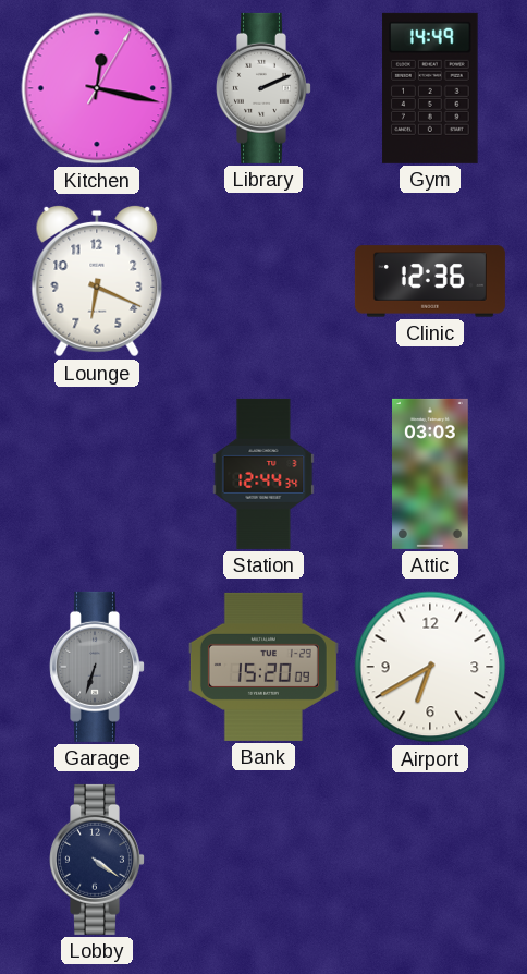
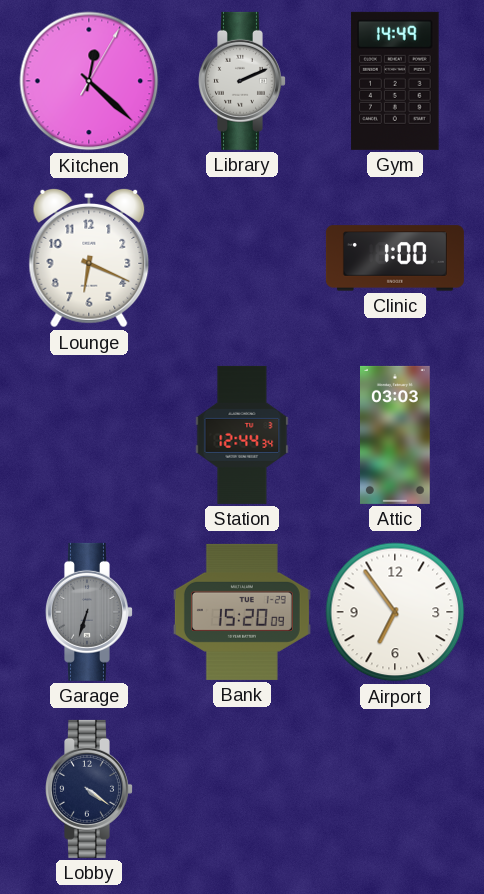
Kitchen: 12:17 -> 12:22 (89, 81)
Clinic: 12:36 -> 1:00 (395, 258)
Airport: 6:40 -> 6:54 (395, 612)
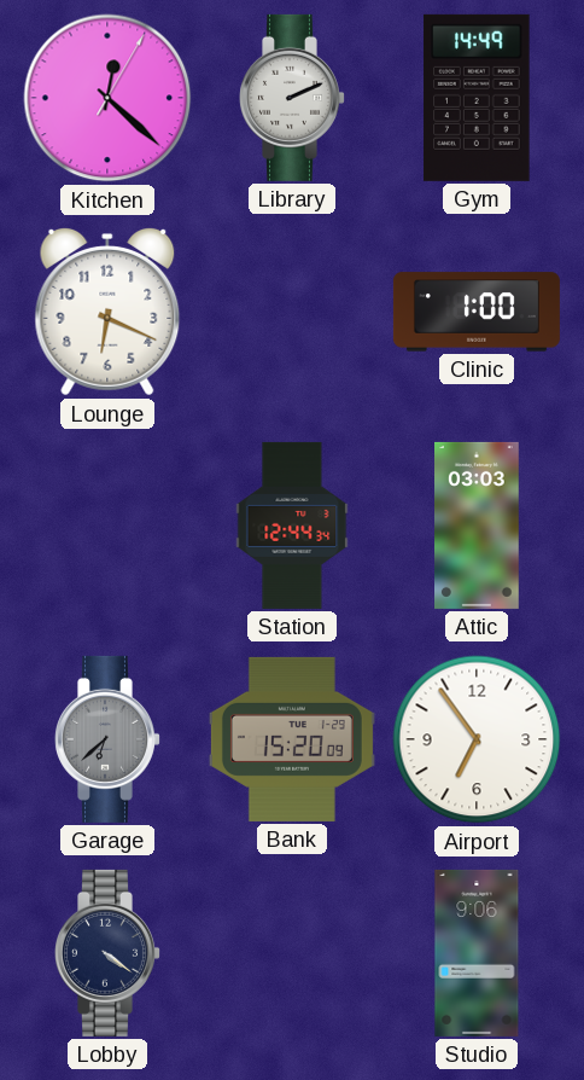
Garage: 6:33 -> 6:38 (109, 739)
Studio: none -> 9:06 (477, 953)
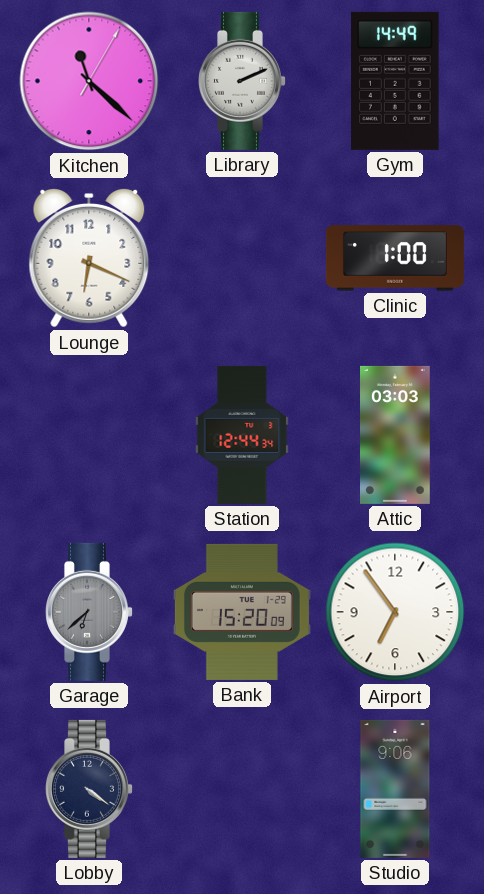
Kitchen: 12:22 -> 11:22 (89, 81)
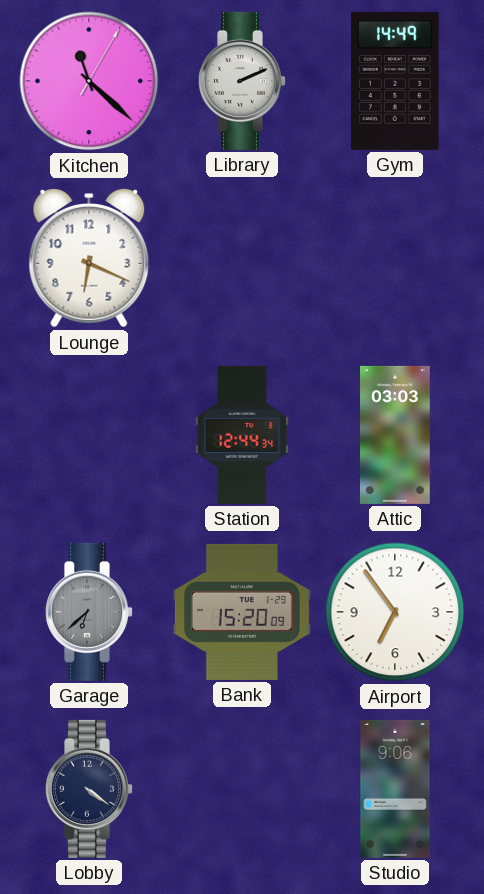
Clinic: 1:00 -> none (395, 258)
